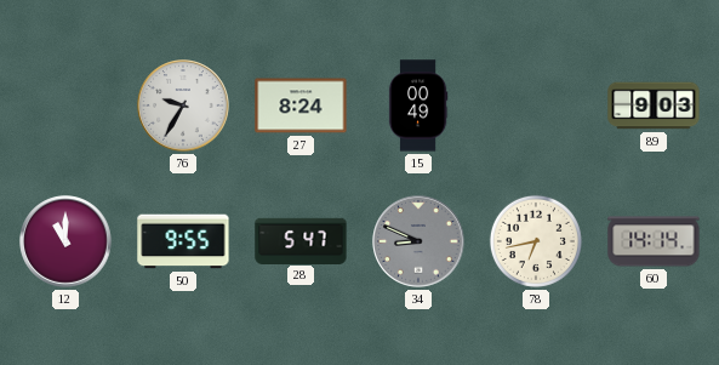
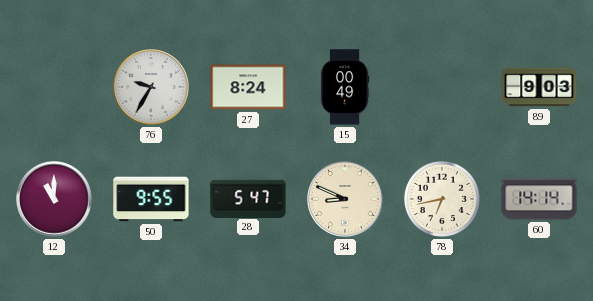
34 dial: grey -> cream (345, 199)
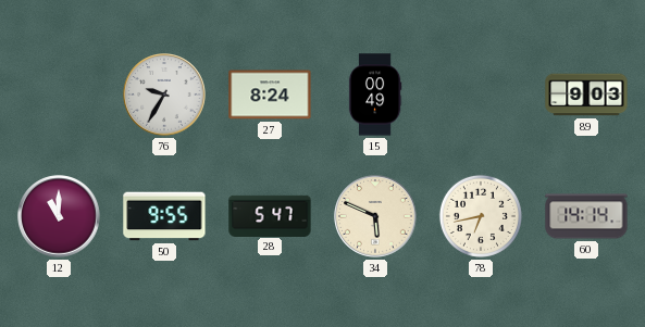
34: 8:49 -> 5:49 (375, 216)
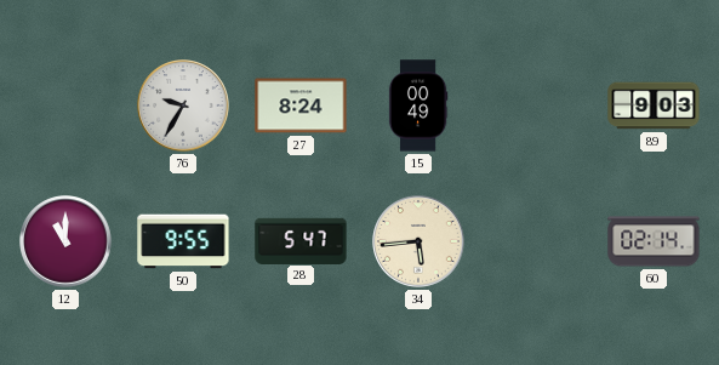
34: 5:49 -> 5:44 (418, 241)
78: 6:43 -> none (481, 216)
60: 14:14 -> 02:14 (654, 241)
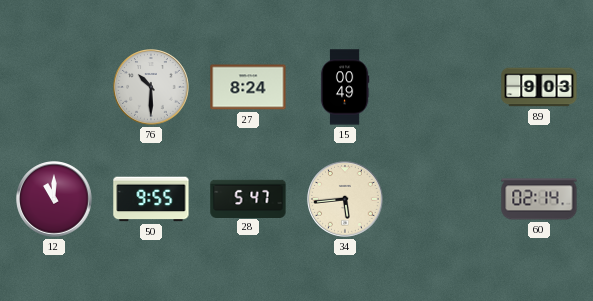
76: 9:35 -> 10:30 (151, 87)
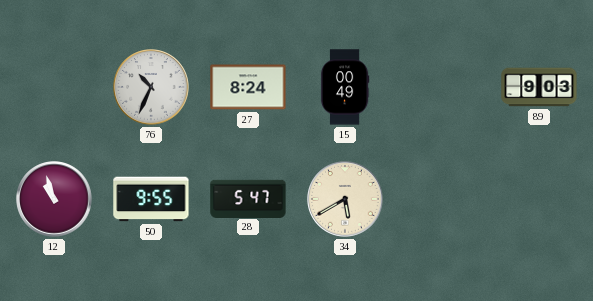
76: 10:30 -> 10:34 (151, 87)
12: 11:00 -> 10:57 (54, 199)
34: 5:44 -> 5:40 (345, 199)
60: 02:14 -> none (539, 199)
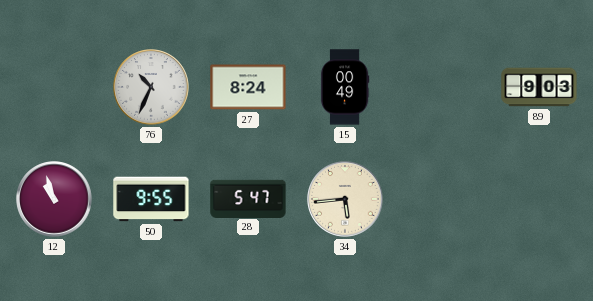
34: 5:40 -> 5:44 (345, 199)
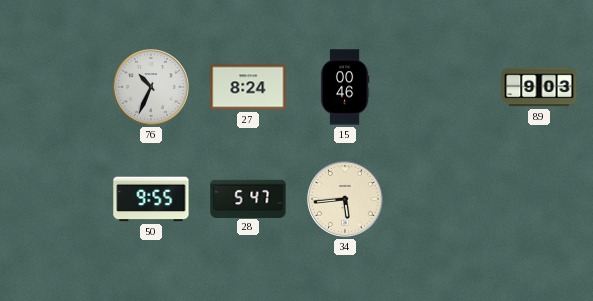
15: 00:49 -> 00:46 (345, 87)
12: 10:57 -> none (54, 199)
